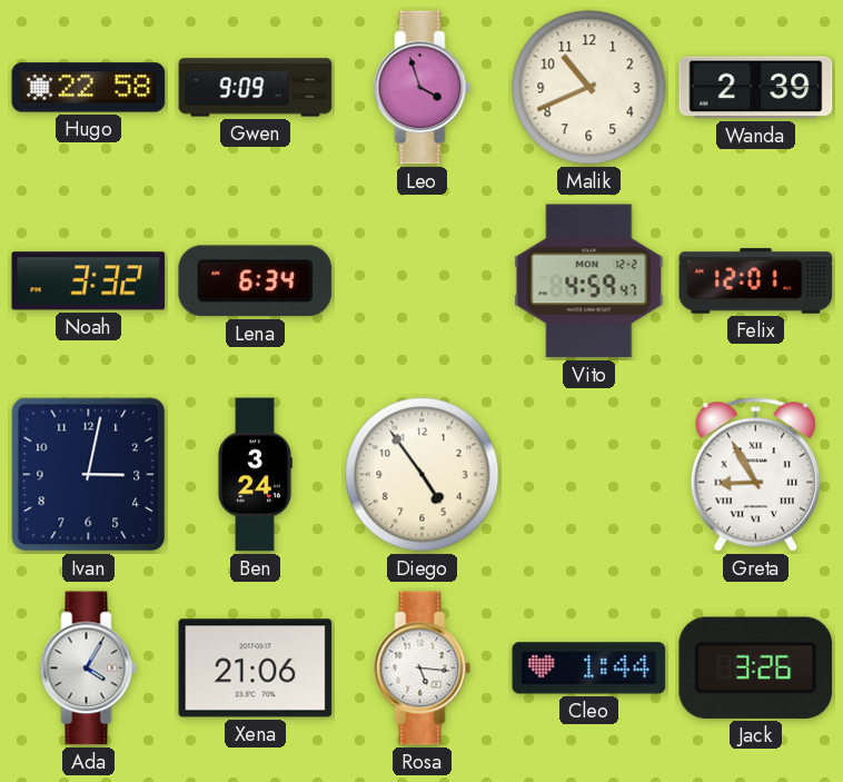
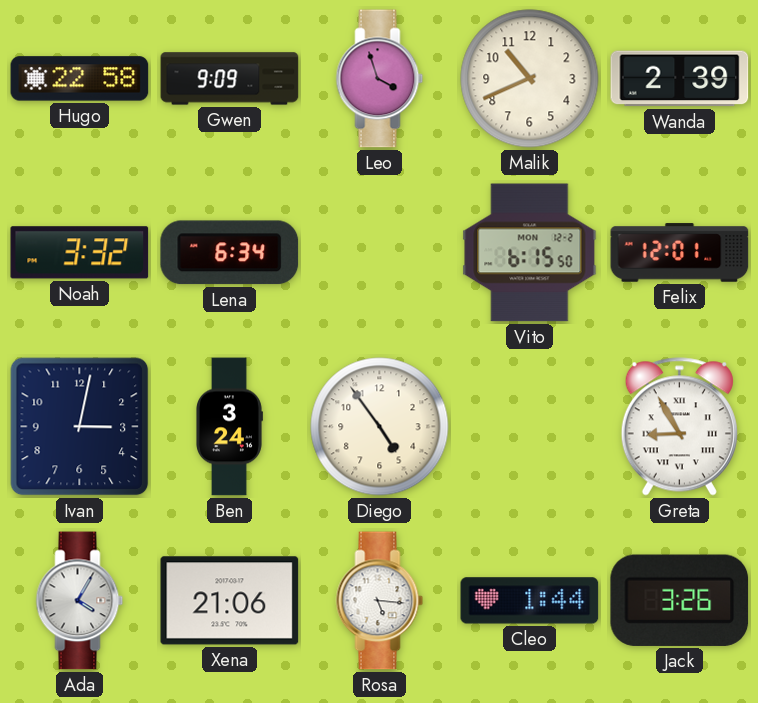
Vito: 4:59 -> 6:15 (530, 253)
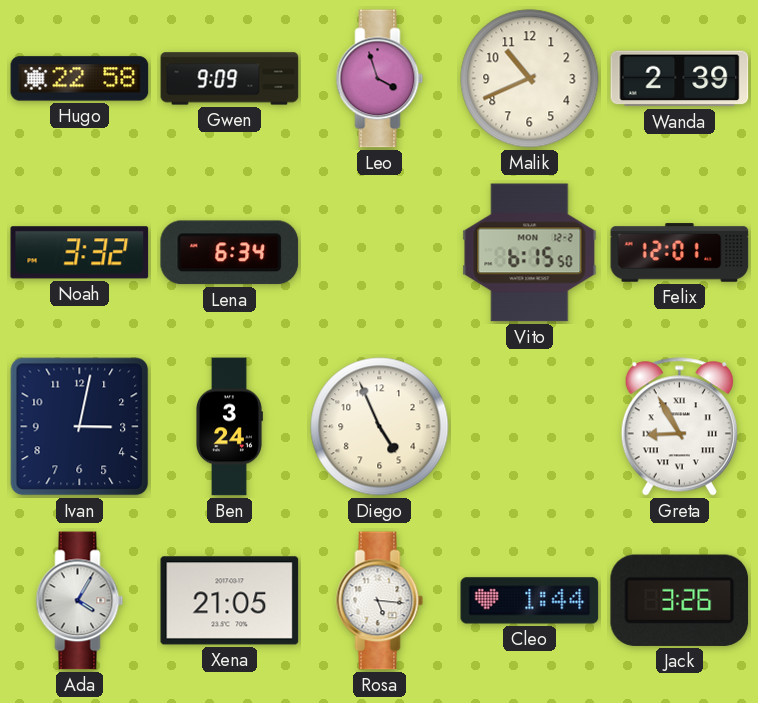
Diego: 4:54 -> 4:56 (380, 427)
Xena: 21:06 -> 21:05 (230, 601)
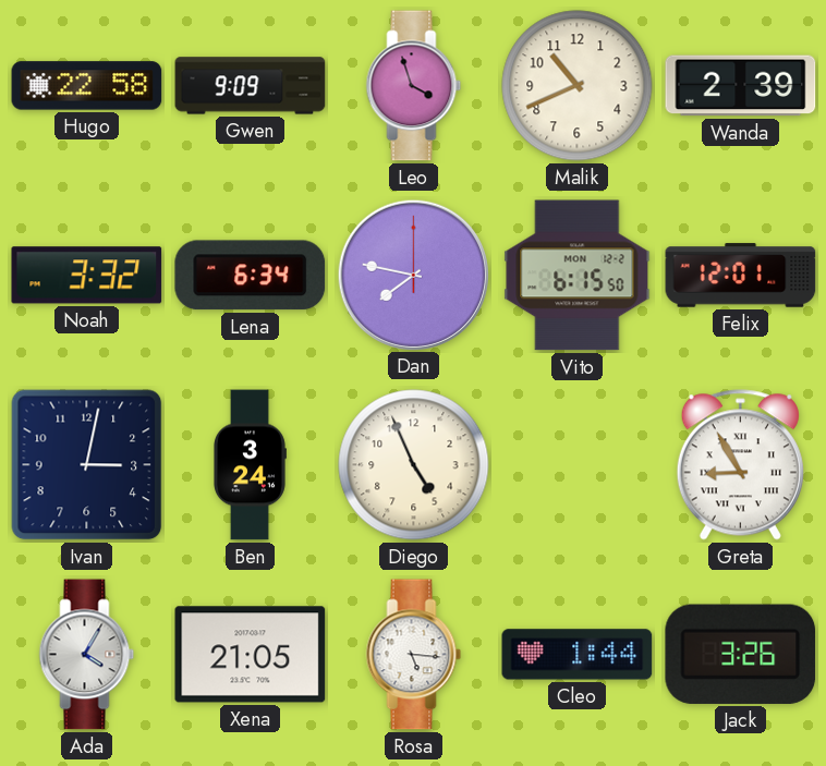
Dan: none -> 7:47 (413, 275)
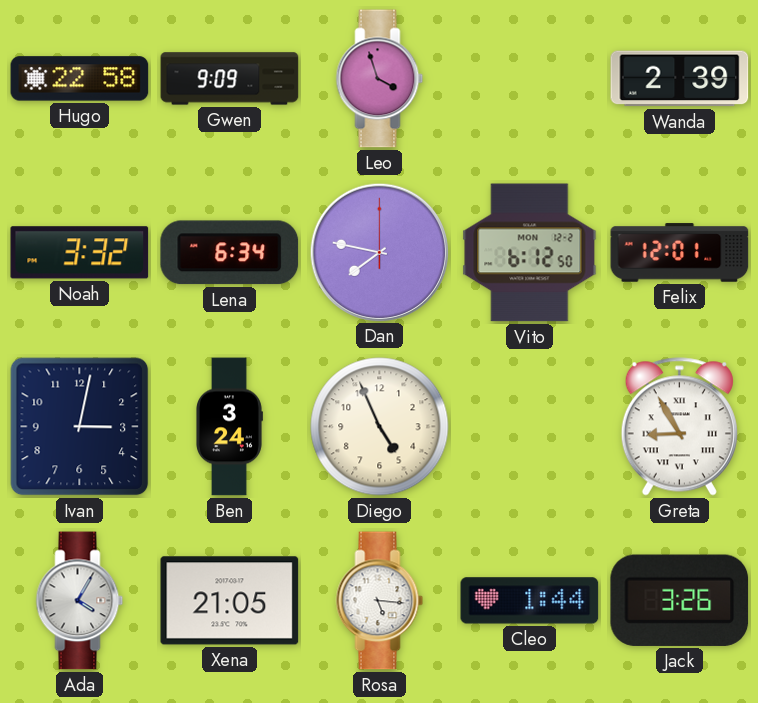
Malik: 10:41 -> none (578, 86)
Vito: 6:15 -> 6:12 (530, 253)
